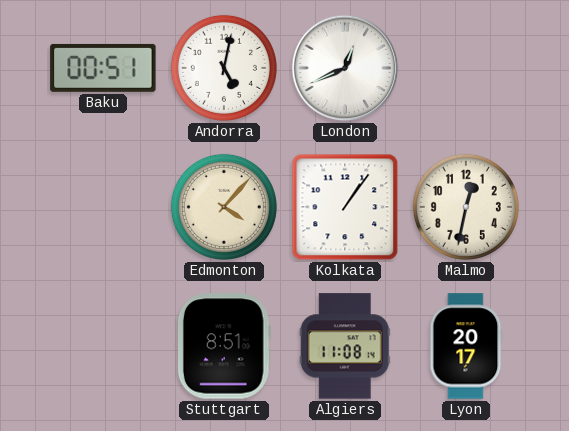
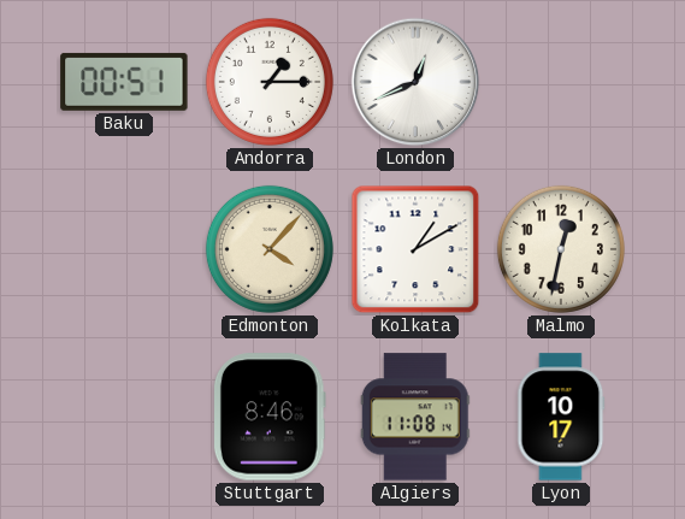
Andorra: 5:02 -> 1:15 (270, 82)
Kolkata: 1:06 -> 1:10 (415, 249)
Stuttgart: 8:51 -> 8:46 (270, 417)
Lyon: 20:17 -> 10:17 (561, 417)
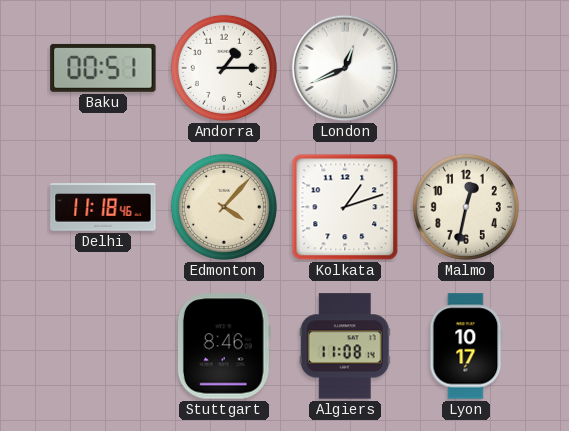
Delhi: none -> 11:18 (103, 207)
Kolkata: 1:10 -> 1:12 (345, 207)
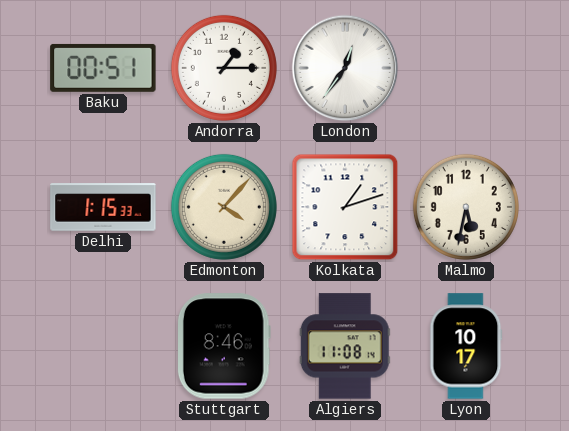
London: 12:41 -> 12:36 (345, 68)
Delhi: 11:18 -> 1:15 (103, 207)
Malmo: 12:32 -> 5:32 (466, 207)
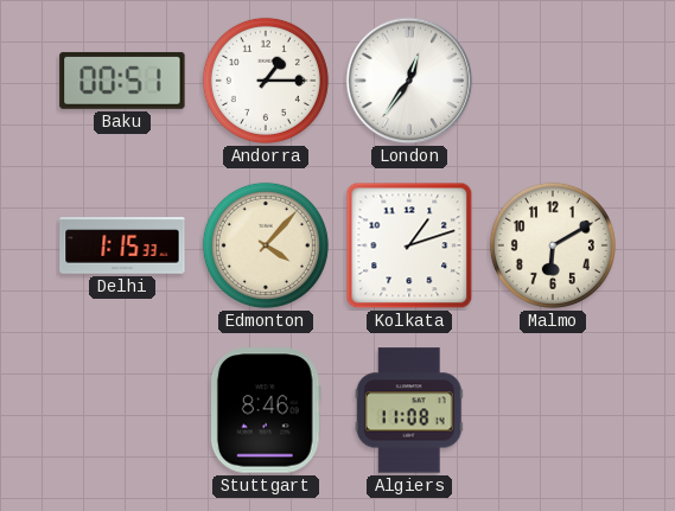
Malmo: 5:32 -> 6:10 (553, 245)
Lyon: 10:17 -> none (466, 346)
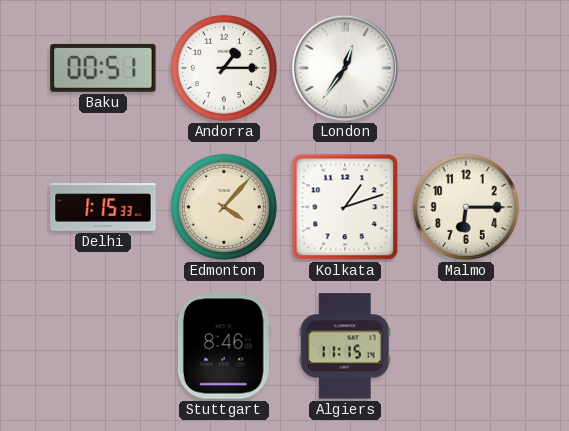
Malmo: 6:10 -> 6:15 (466, 207)
Algiers: 11:08 -> 11:15 (345, 346)
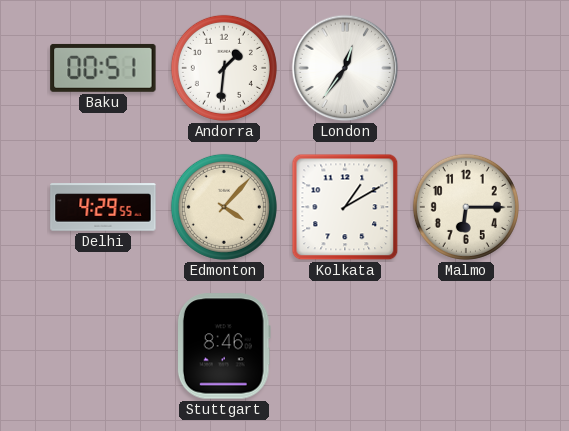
Andorra: 1:15 -> 1:31 (224, 68)
Delhi: 1:15 -> 4:29 (103, 207)
Kolkata: 1:12 -> 1:10 (345, 207)
Algiers: 11:15 -> none (345, 346)
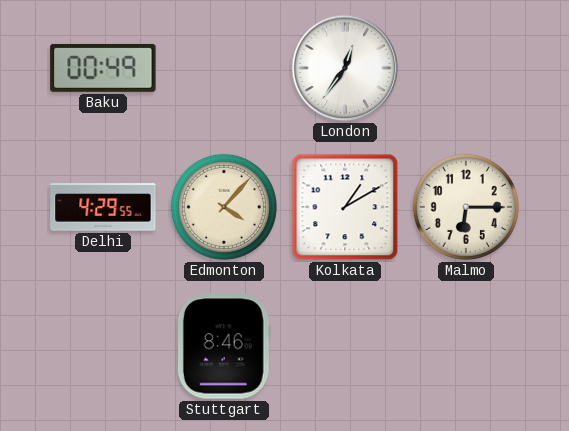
Baku: 00:51 -> 00:49 (103, 68)
Andorra: 1:31 -> none (224, 68)
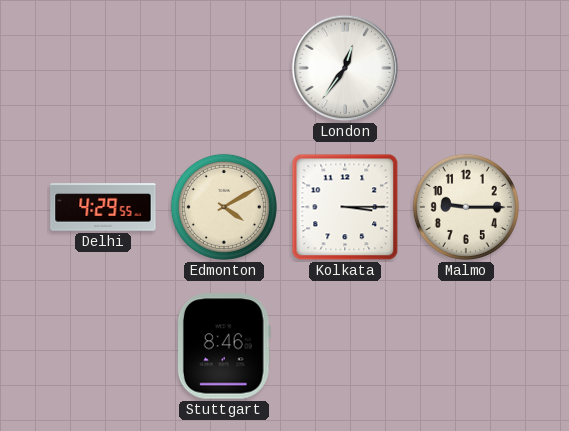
Baku: 00:49 -> none (103, 68)
Edmonton: 4:07 -> 4:10 (224, 207)
Kolkata: 1:10 -> 3:15 (345, 207)
Malmo: 6:15 -> 9:15 (466, 207)
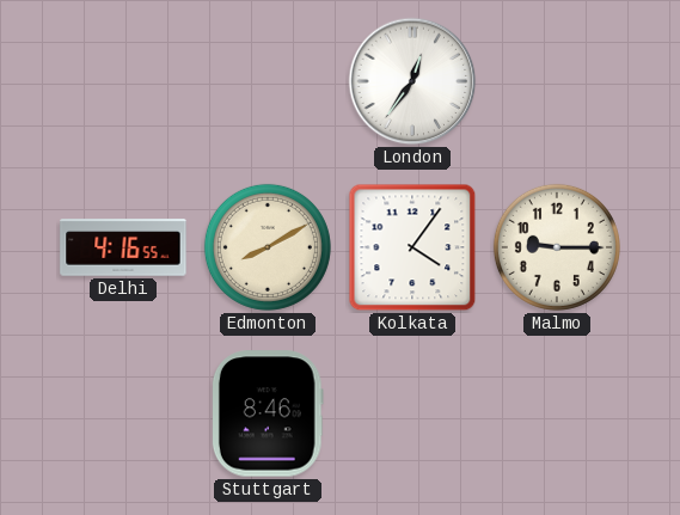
Delhi: 4:29 -> 4:16 (123, 247)
Edmonton: 4:10 -> 8:10 (268, 247)
Kolkata: 3:15 -> 4:06 (412, 247)
